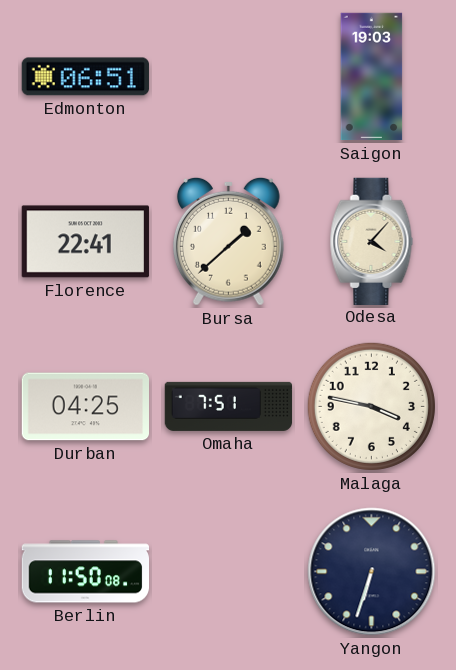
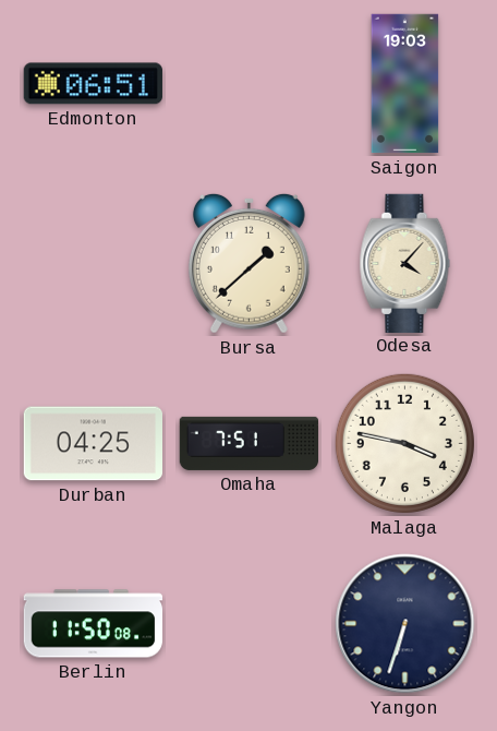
Florence: 22:41 -> none (85, 242)
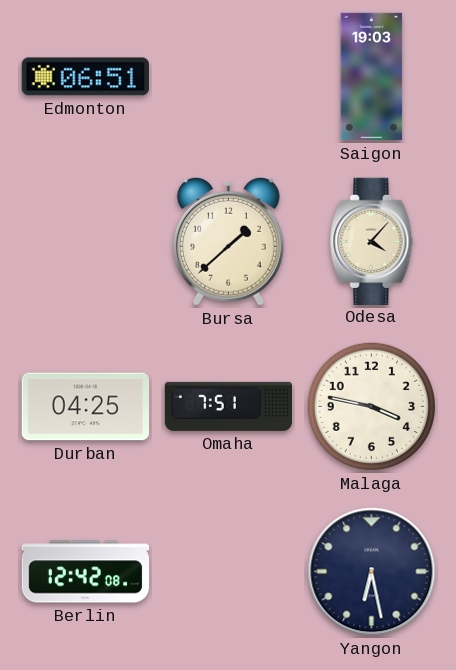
Berlin: 11:50 -> 12:42 (85, 572)
Yangon: 6:33 -> 6:28 (372, 572)
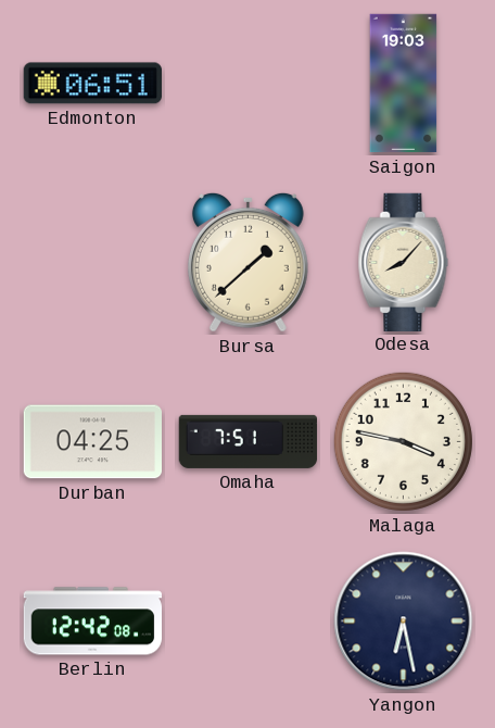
Odesa: 4:07 -> 8:07 (404, 262)
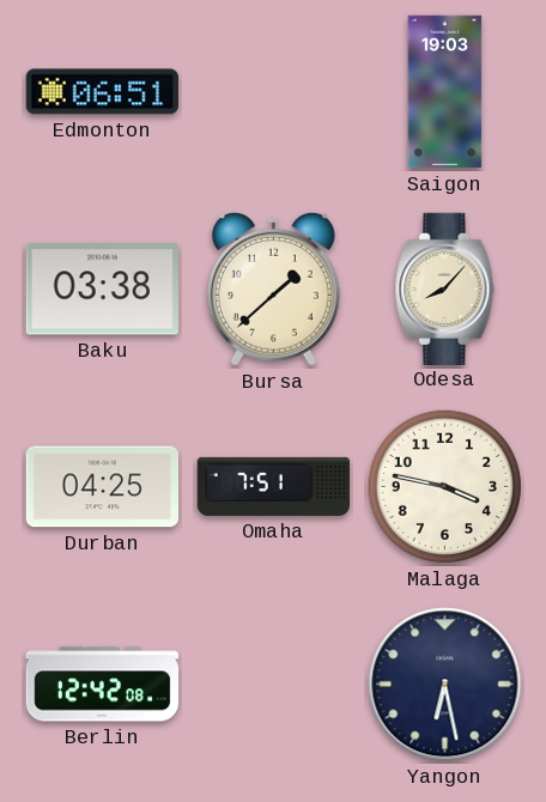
Baku: none -> 03:38 (102, 290)
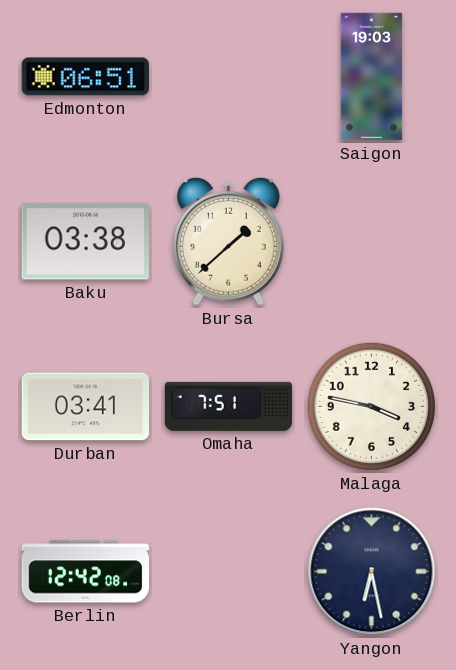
Odesa: 8:07 -> none (445, 288)
Durban: 04:25 -> 03:41 (85, 407)
